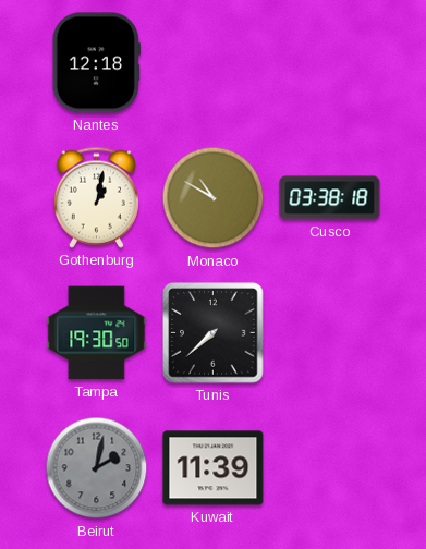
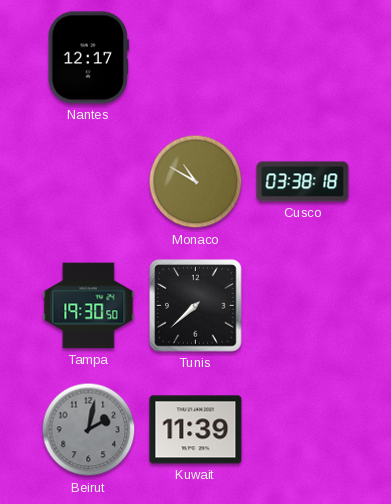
Nantes: 12:18 -> 12:17 (88, 58)
Gothenburg: 1:02 -> none (96, 197)
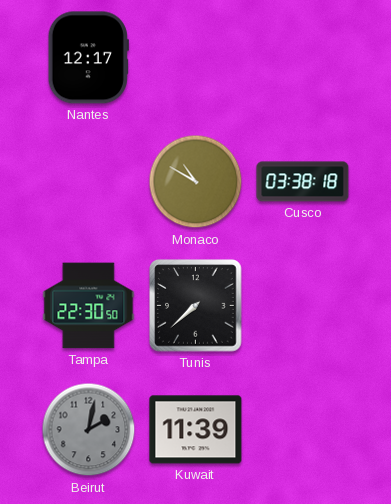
Tampa: 19:30 -> 22:30 (89, 306)
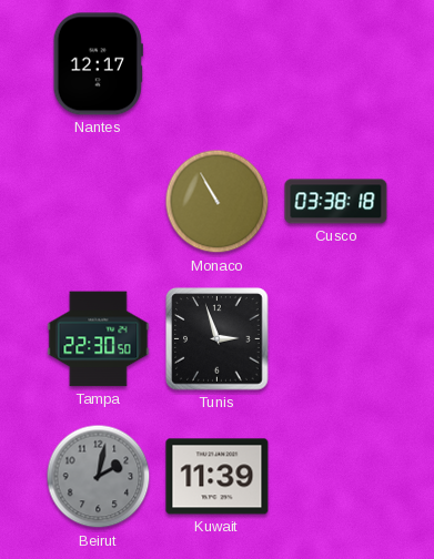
Monaco: 10:50 -> 10:55 (218, 202)
Tunis: 7:38 -> 2:57 (218, 339)
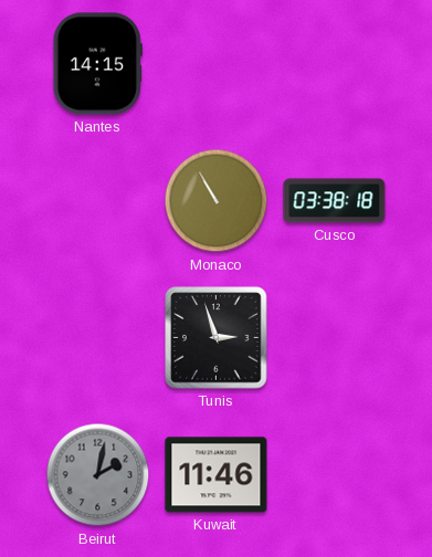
Nantes: 12:17 -> 14:15 (97, 64)
Tampa: 22:30 -> none (99, 339)
Kuwait: 11:39 -> 11:46 (217, 475)
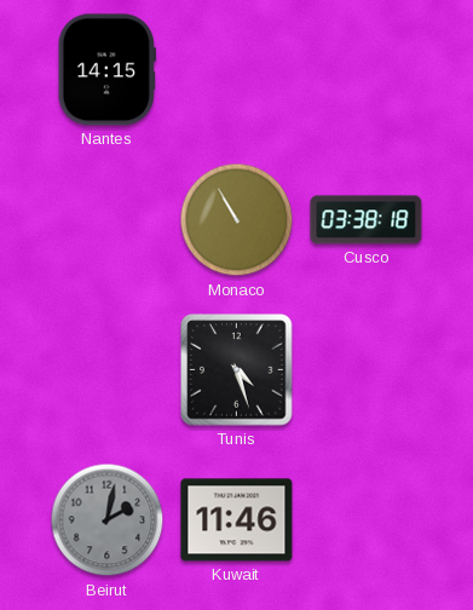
Tunis: 2:57 -> 4:27 (237, 370)
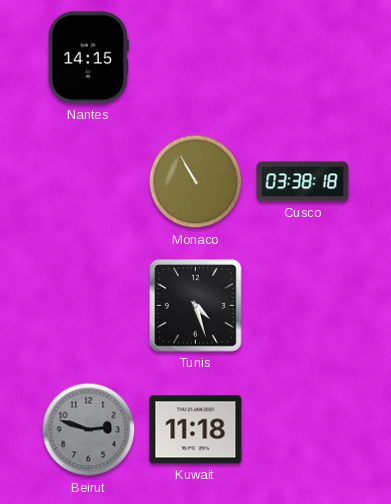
Beirut: 2:02 -> 2:48 (89, 430)
Kuwait: 11:46 -> 11:18 (196, 430)
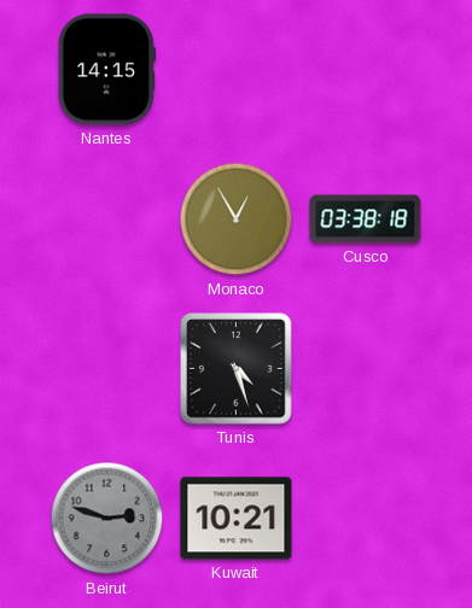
Monaco: 10:55 -> 12:55 (237, 220)
Kuwait: 11:18 -> 10:21 (237, 519)
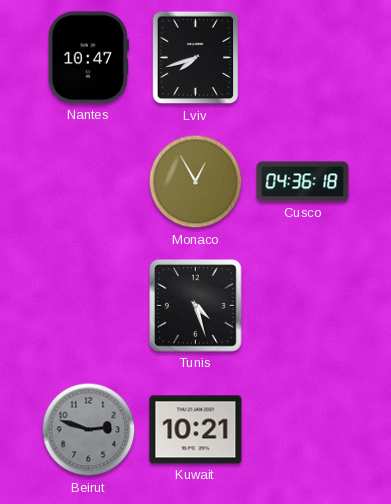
Nantes: 14:15 -> 10:47 (88, 58)
Lviv: none -> 7:42 (196, 58)
Cusco: 03:38 -> 04:36 (303, 182)
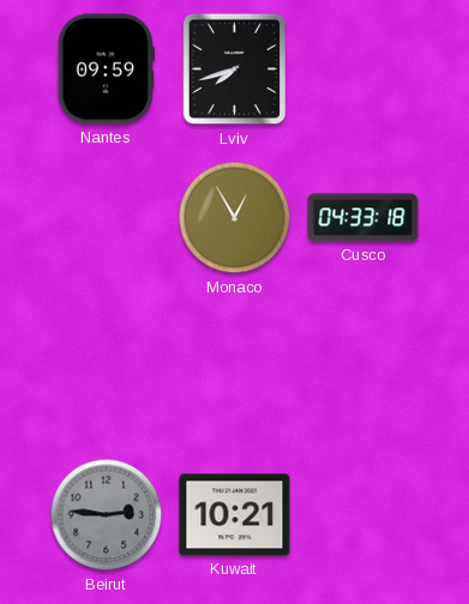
Nantes: 10:47 -> 09:59 (106, 70)
Cusco: 04:36 -> 04:33 (363, 218)
Tunis: 4:27 -> none (196, 306)
Beirut: 2:48 -> 2:46 (107, 515)
